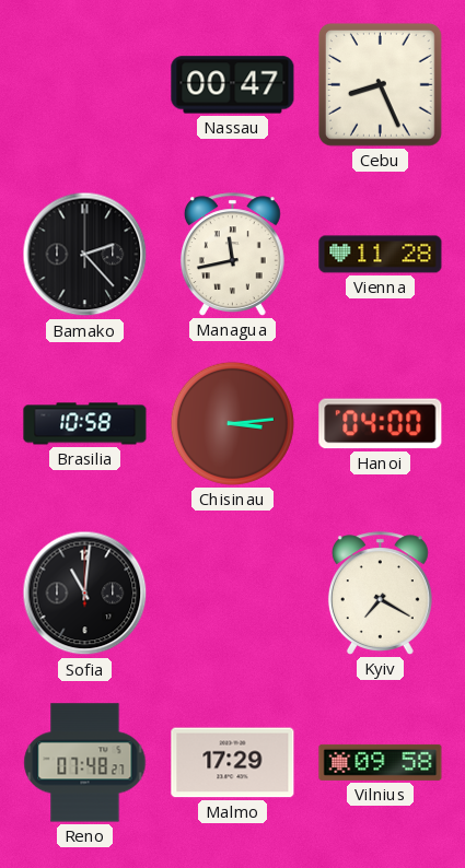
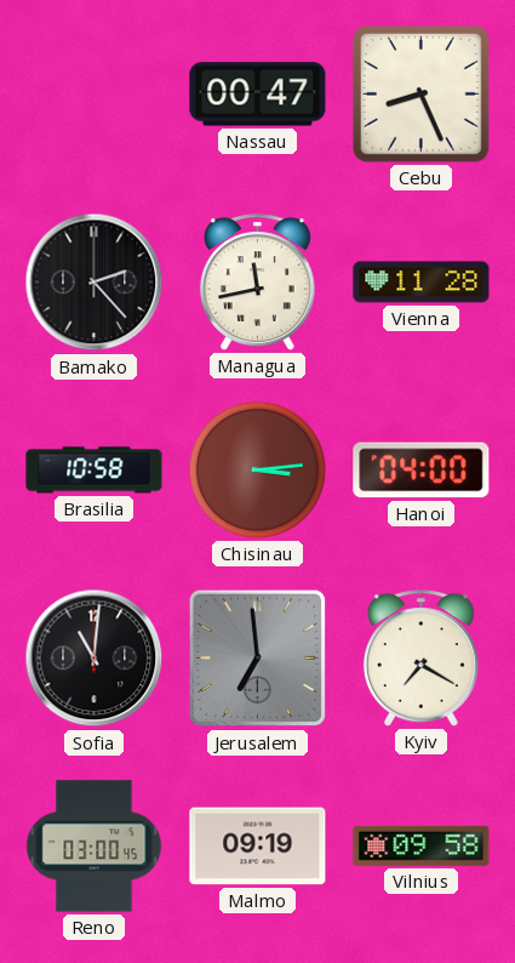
Jerusalem: none -> 6:59 (258, 659)
Reno: 07:48 -> 03:00 (95, 847)
Malmo: 17:29 -> 09:19 (258, 847)
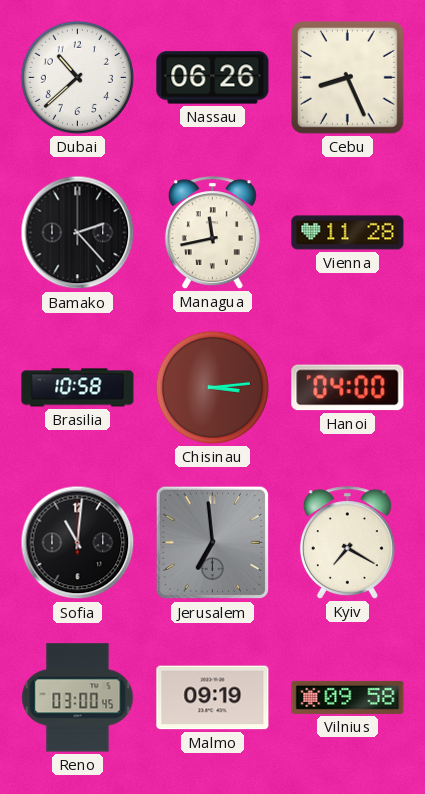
Dubai: none -> 10:38 (77, 77)
Nassau: 00:47 -> 06:26 (213, 78)
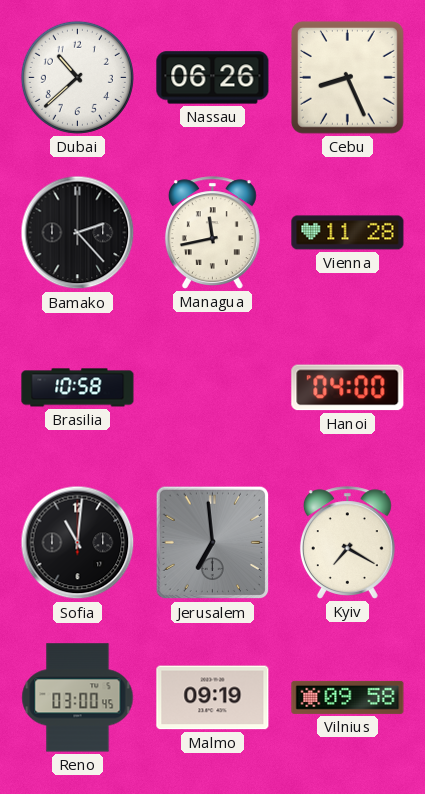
Chisinau: 3:14 -> none (212, 387)
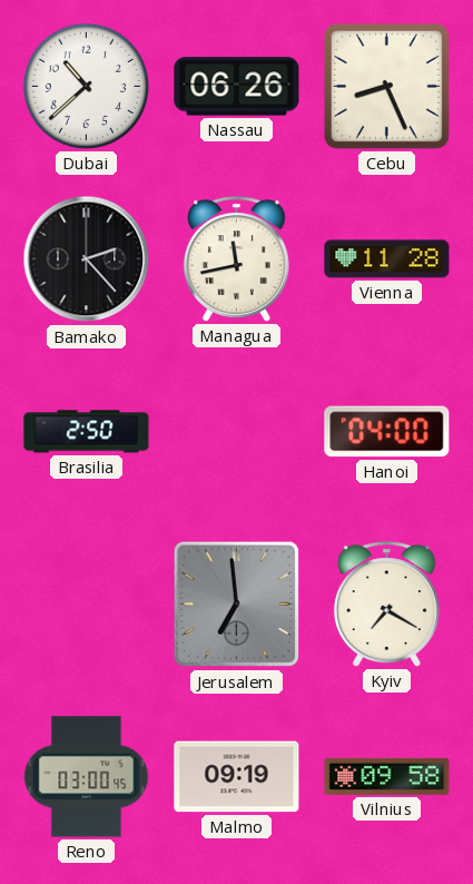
Brasilia: 10:58 -> 2:50 (87, 432)
Sofia: 11:01 -> none (78, 543)
